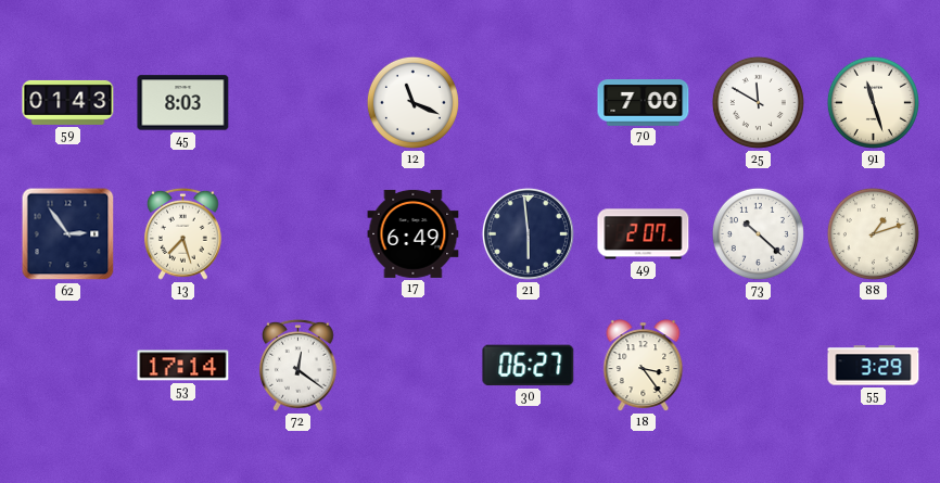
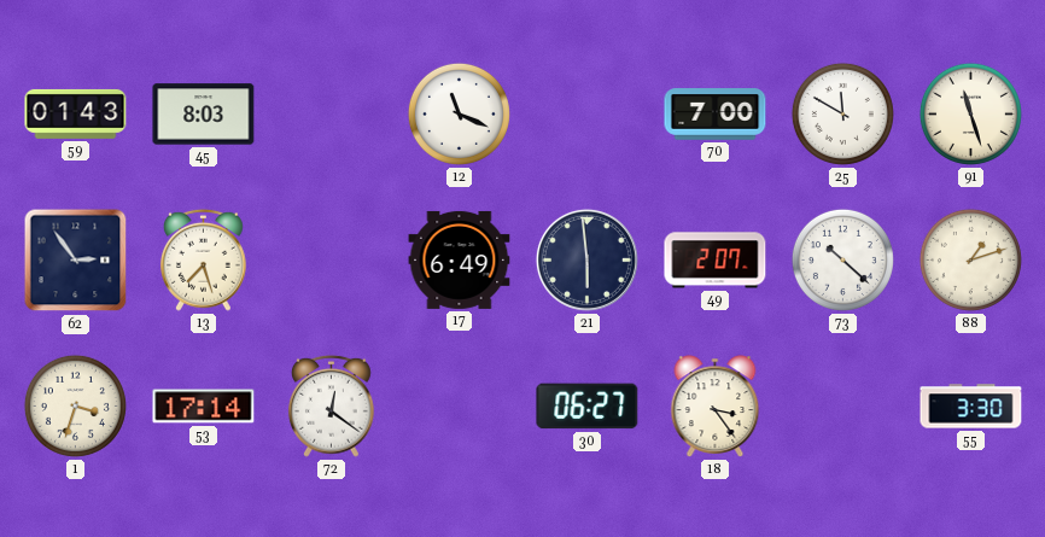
1: none -> 3:33 (75, 405)
55: 3:29 -> 3:30 (971, 407)
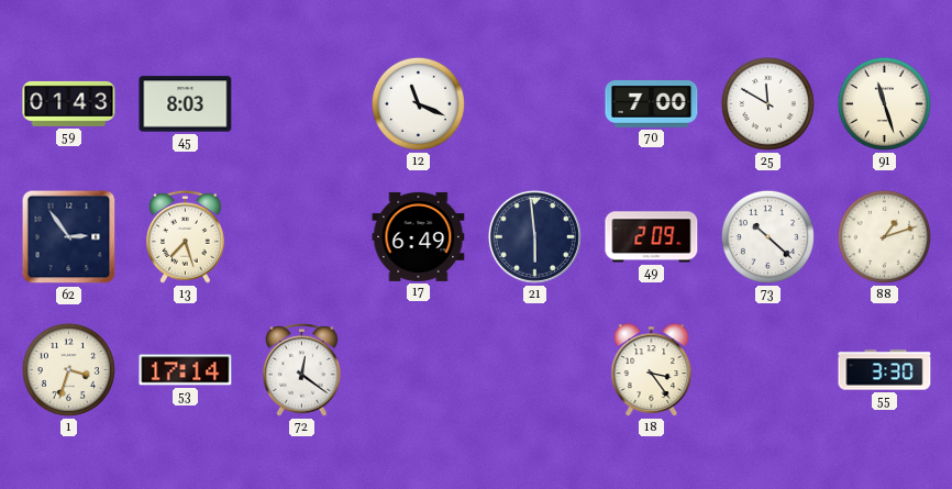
49: 2:07 -> 2:09 (652, 237)
30: 06:27 -> none (588, 407)
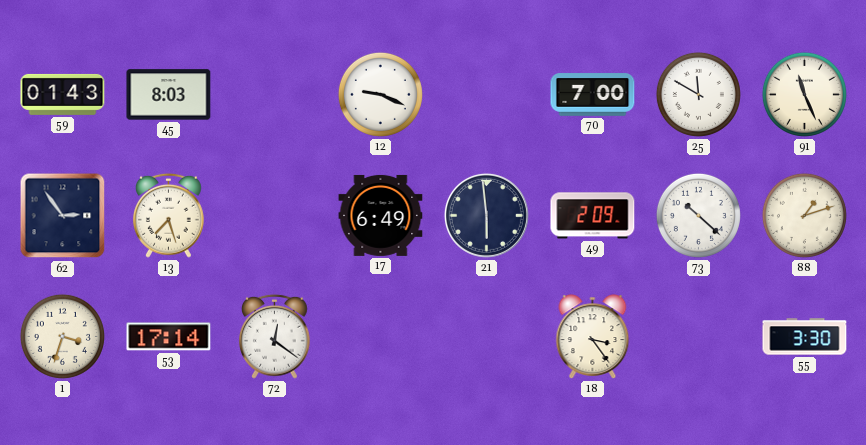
12: 11:19 -> 9:19 (380, 94)
91: 11:27 -> 11:26 (804, 94)
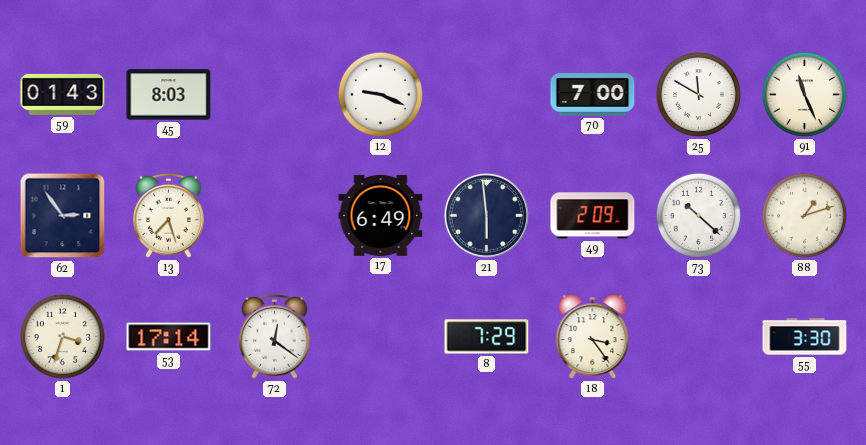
8: none -> 7:29 (487, 337)
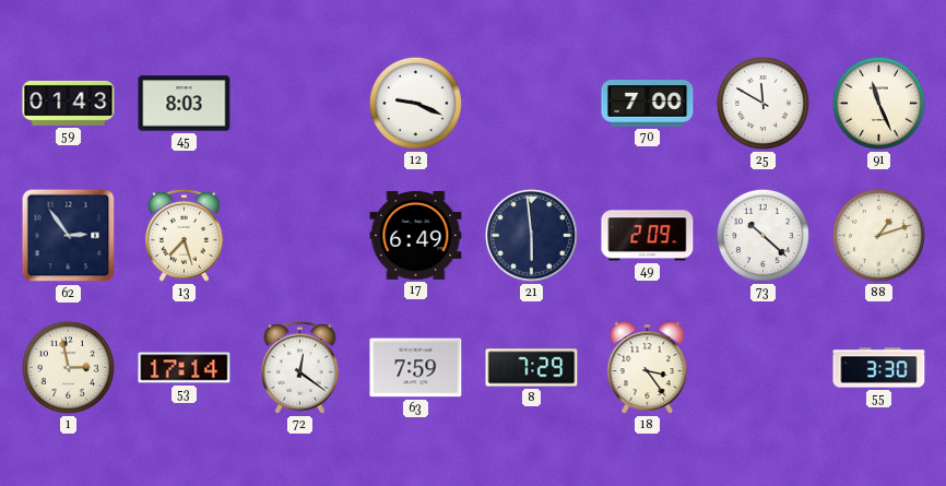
1: 3:33 -> 2:58 (68, 367)
63: none -> 7:59 (416, 368)
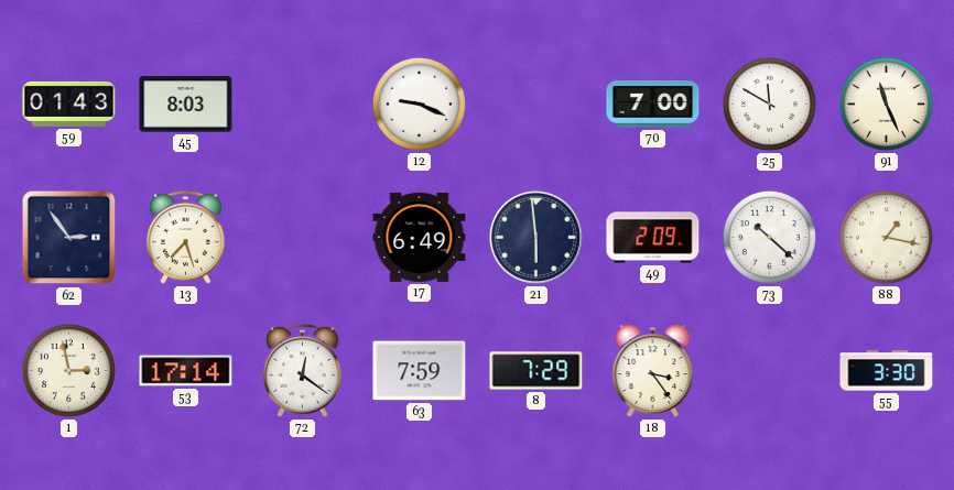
88: 1:12 -> 1:17 (886, 237)
